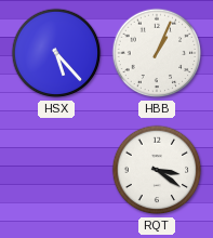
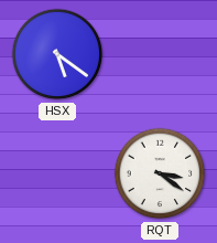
HSX: 5:23 -> 5:21 (57, 54)
HBB: 1:04 -> none (157, 53)
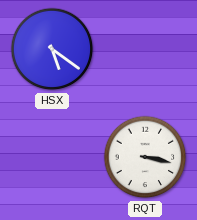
RQT: 3:21 -> 3:17 (145, 157)
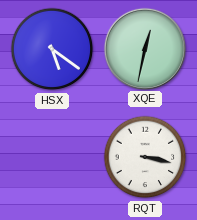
XQE: none -> 12:32 (144, 48)
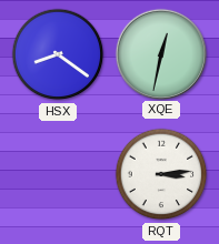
HSX: 5:21 -> 8:21 (58, 54)
RQT: 3:17 -> 3:14 (161, 174)
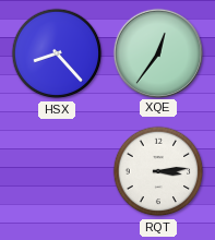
HSX: 8:21 -> 8:23 (57, 53)
XQE: 12:32 -> 12:36 (157, 52)
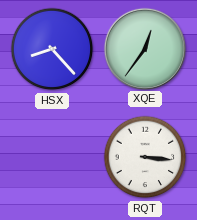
RQT: 3:14 -> 3:16 (145, 157)
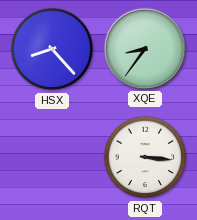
XQE: 12:36 -> 8:36 (144, 48)
